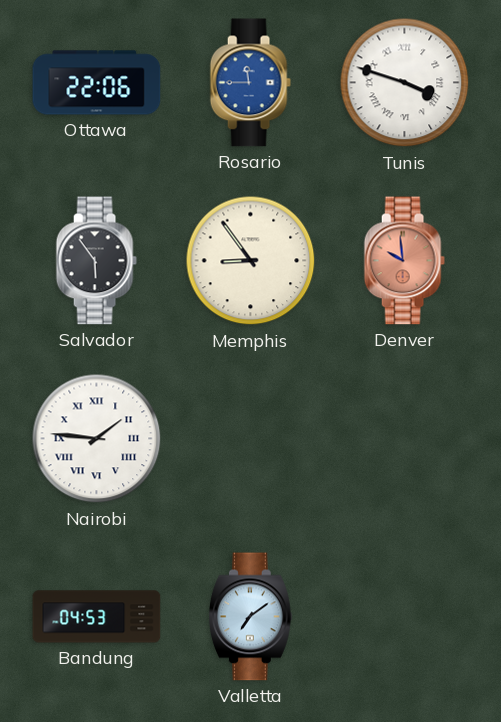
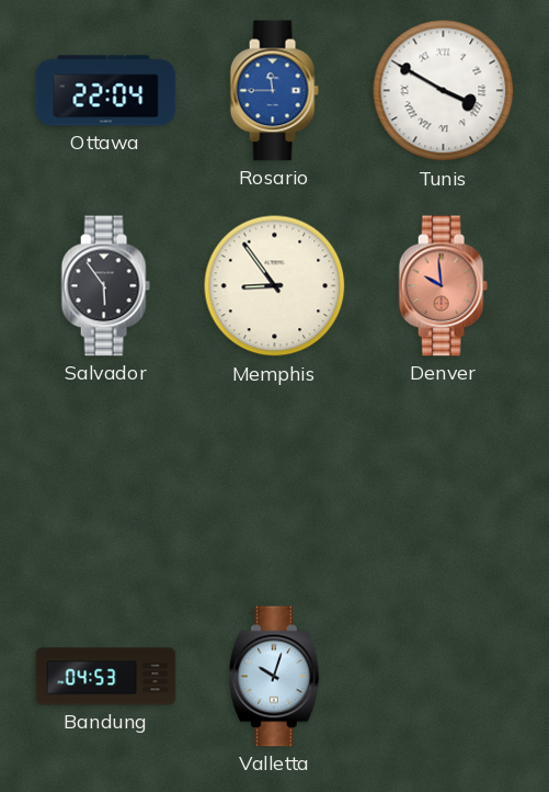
Ottawa: 22:06 -> 22:04 (106, 91)
Tunis: 3:48 -> 3:50 (444, 91)
Nairobi: 1:46 -> none (97, 439)
Valletta: 7:09 -> 10:03 (274, 677)
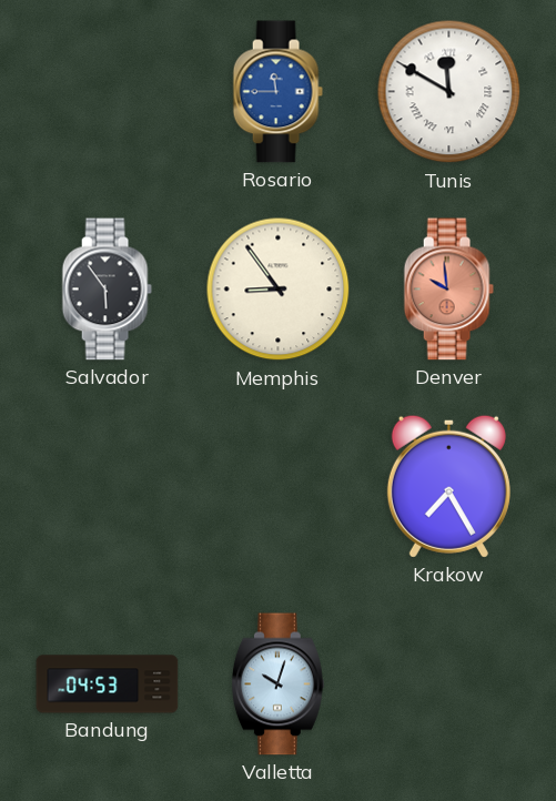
Ottawa: 22:04 -> none (106, 91)
Tunis: 3:50 -> 11:50 (449, 92)
Krakow: none -> 7:25 (448, 486)
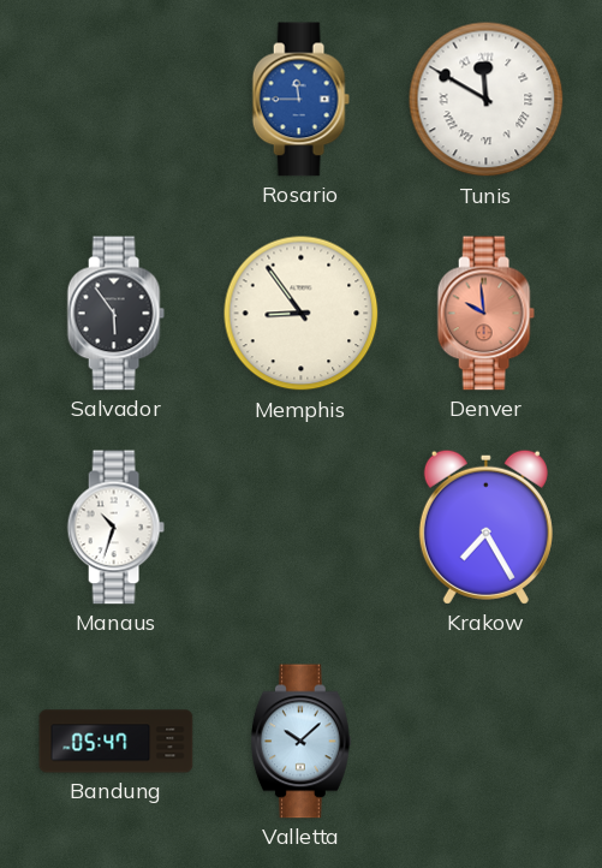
Manaus: none -> 10:33 (115, 528)
Bandung: 04:53 -> 05:47 (117, 742)
Valletta: 10:03 -> 10:08 (300, 742)
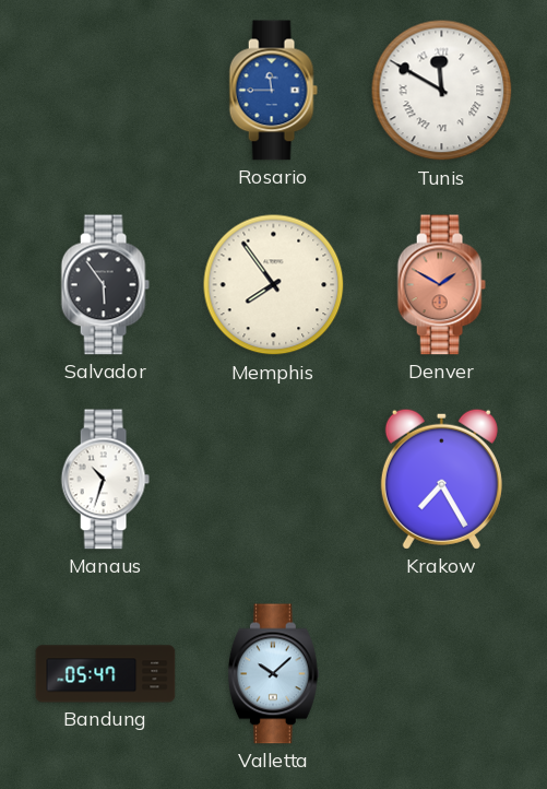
Memphis: 8:54 -> 7:54 (274, 285)
Denver: 9:59 -> 1:50 (441, 285)
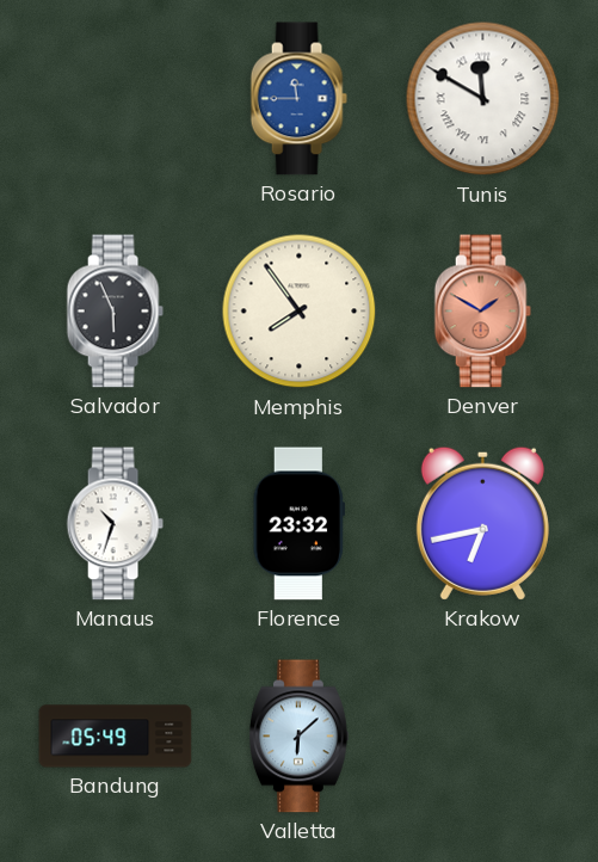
Salvador: 5:54 -> 5:56 (115, 312)
Florence: none -> 23:32 (298, 524)
Krakow: 7:25 -> 6:43 (482, 523)
Bandung: 05:47 -> 05:49 (116, 737)
Valletta: 10:08 -> 6:08 (298, 737)
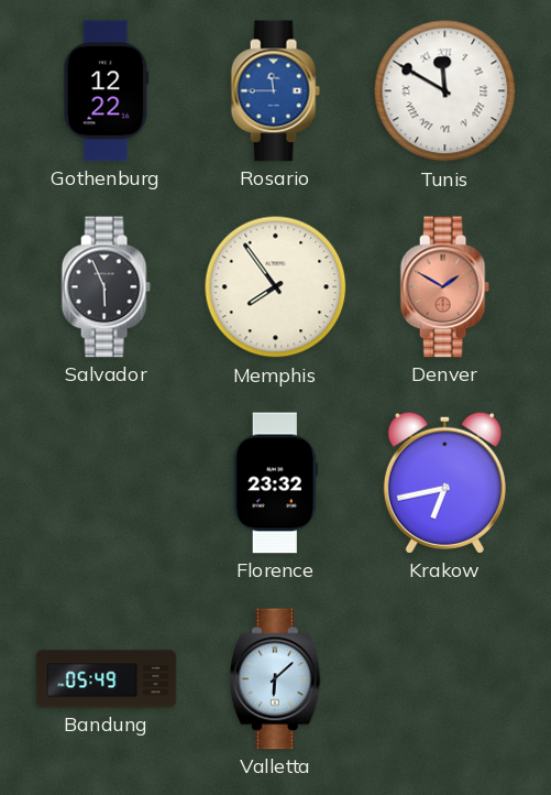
Gothenburg: none -> 12:22 (107, 91)
Manaus: 10:33 -> none (115, 524)
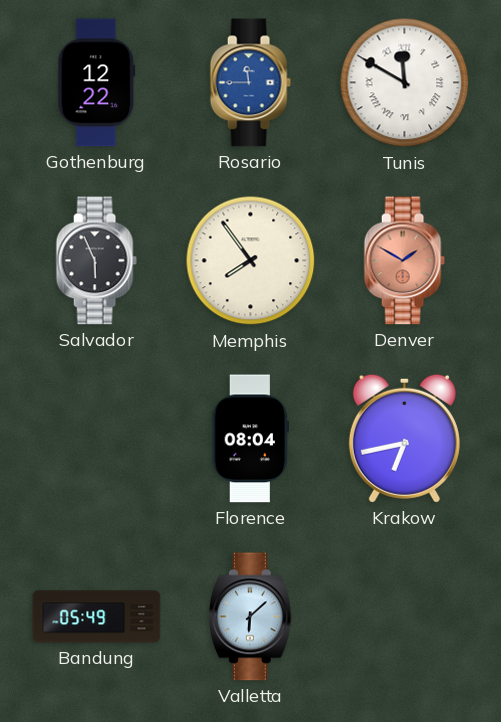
Florence: 23:32 -> 08:04 (250, 439)
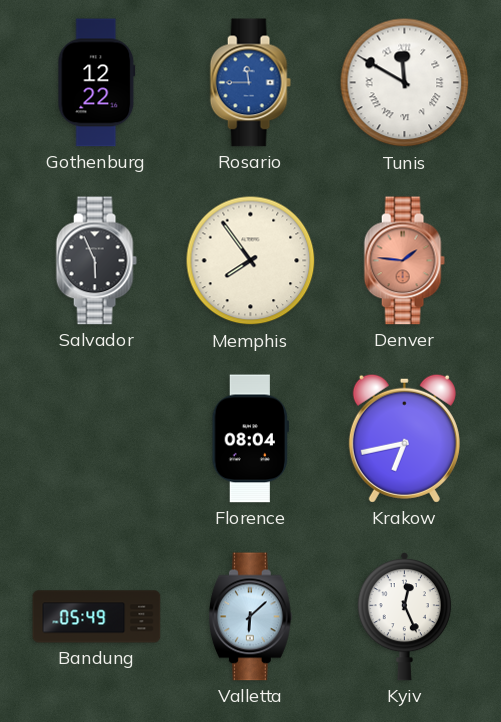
Denver: 1:50 -> 1:46 (404, 261)
Kyiv: none -> 12:26 (404, 617)
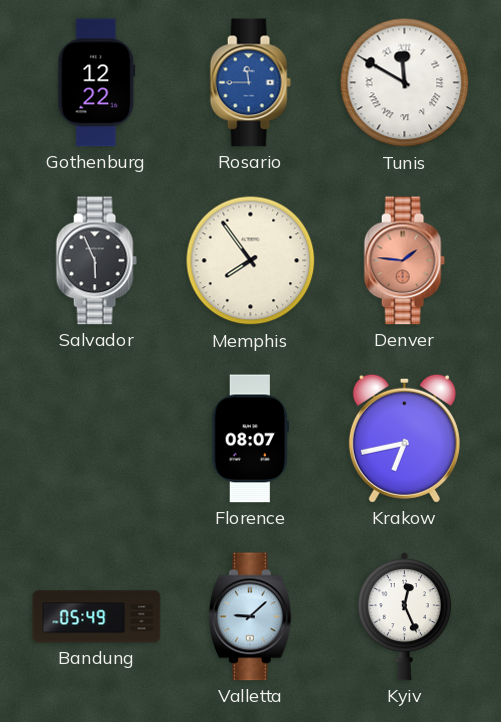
Florence: 08:04 -> 08:07 (250, 439)
Valletta: 6:08 -> 9:08 (250, 617)
